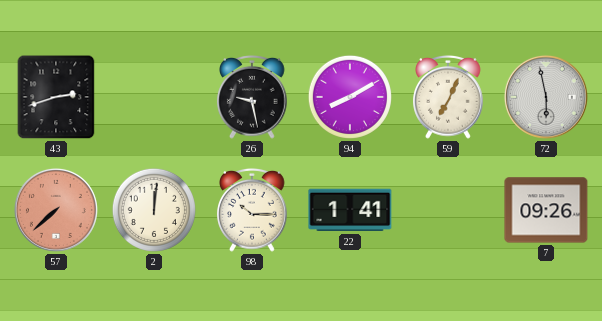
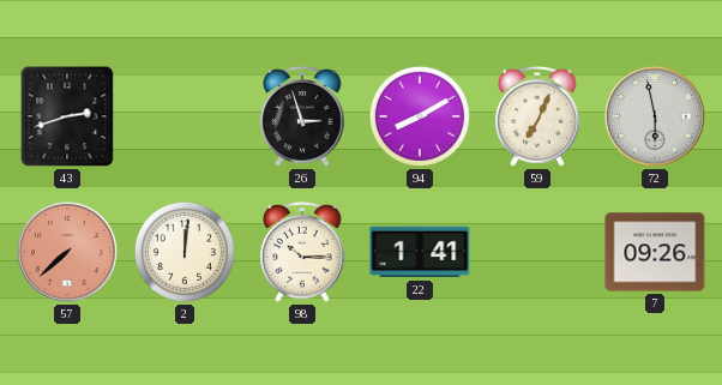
26: 9:28 -> 2:57 (302, 116)
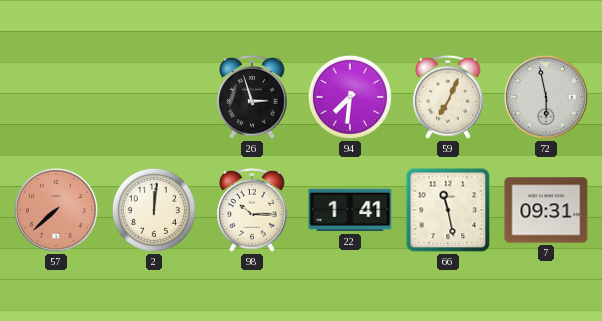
43: 2:42 -> none (67, 116)
94: 8:10 -> 7:31 (350, 97)
66: none -> 11:28 (448, 210)
7: 09:26 -> 09:31 (546, 210)
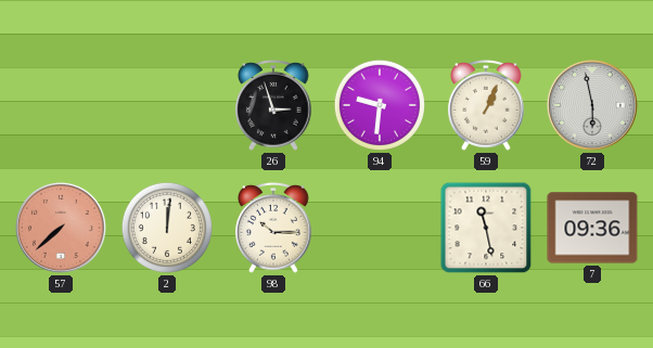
94: 7:31 -> 9:31 (380, 105)
59: 7:04 -> 1:04 (486, 105)
22: 1:41 -> none (350, 210)
7: 09:31 -> 09:36 (592, 228)
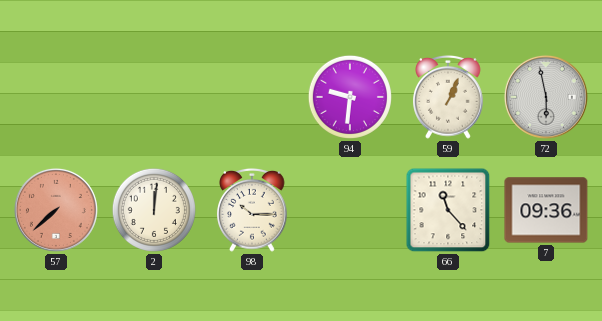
26: 2:57 -> none (273, 105)
66: 11:28 -> 11:23 (448, 210)
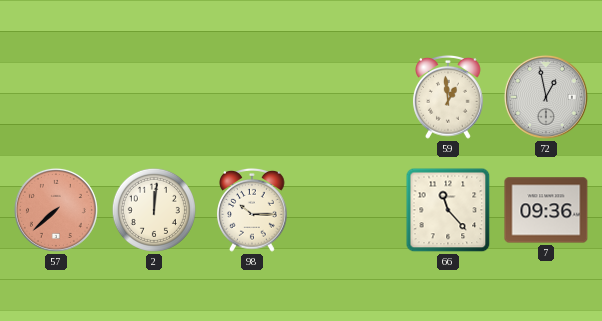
94: 9:31 -> none (350, 97)
59: 1:04 -> 12:59 (448, 97)
72: 5:58 -> 12:58 (546, 97)
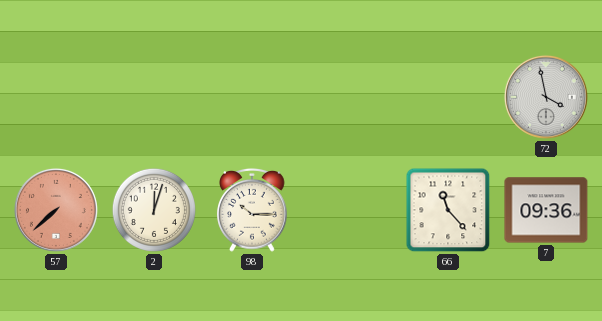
59: 12:59 -> none (448, 97)
72: 12:58 -> 3:58 (546, 97)
2: 12:01 -> 12:03 (154, 210)
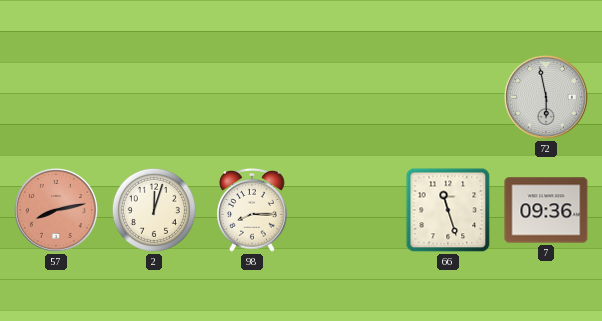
72: 3:58 -> 5:58 (546, 97)
57: 7:38 -> 8:13 (56, 210)
98: 10:15 -> 8:15 (252, 210)
66: 11:23 -> 11:27 (448, 210)
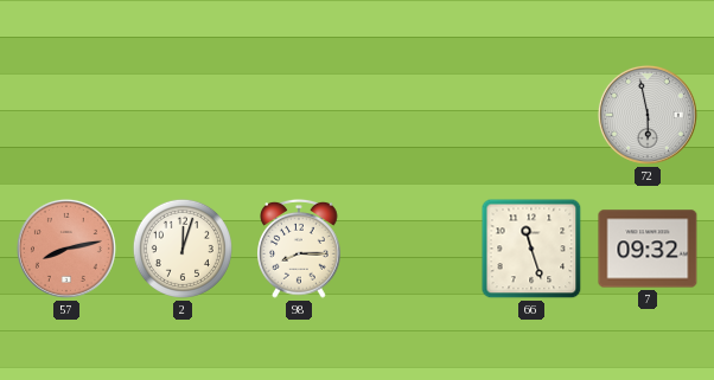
7: 09:36 -> 09:32 (648, 249)
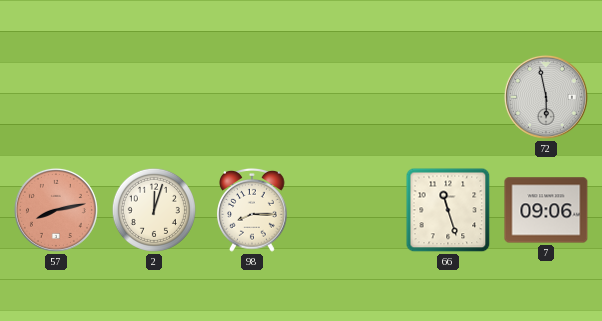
7: 09:32 -> 09:06 (546, 210)
